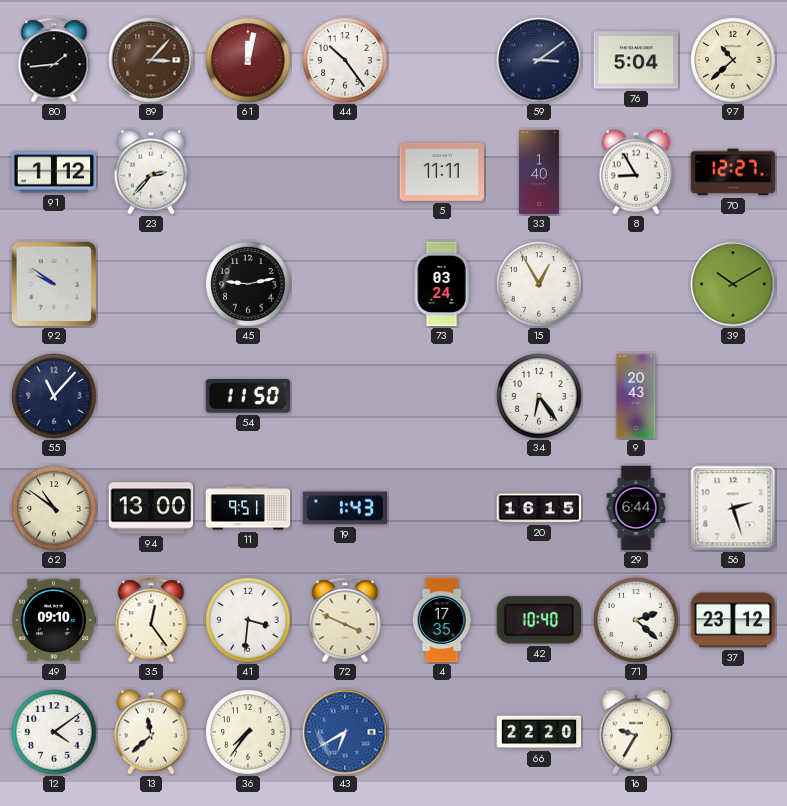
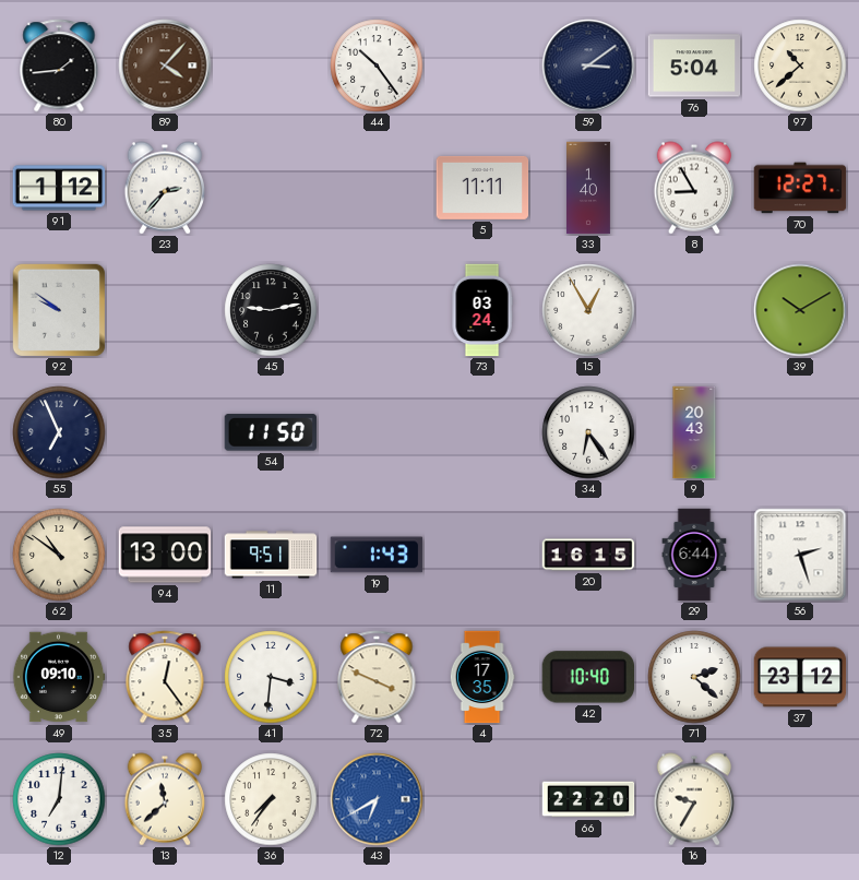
89: 3:07 -> 4:07 (165, 66)
61: 12:02 -> none (248, 60)
55: 11:07 -> 6:56 (59, 432)
12: 4:09 -> 7:01 (59, 799)
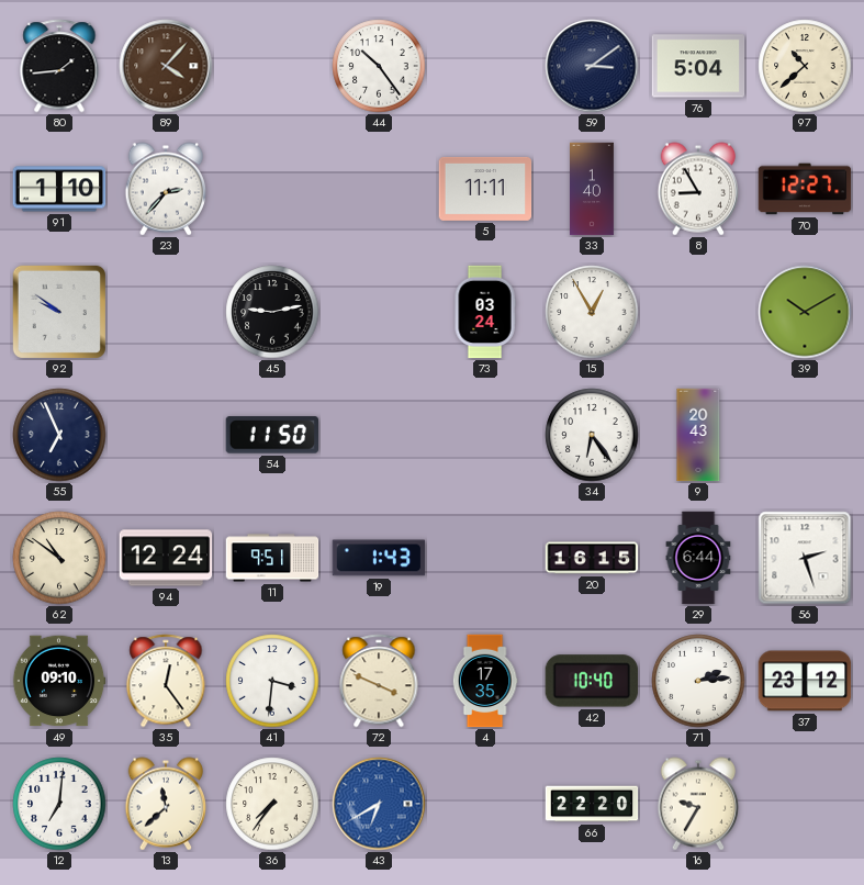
91: 1:12 -> 1:10 (59, 189)
94: 13:00 -> 12:24 (166, 558)
71: 2:22 -> 2:14 (698, 681)
